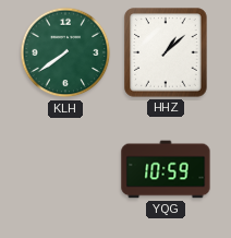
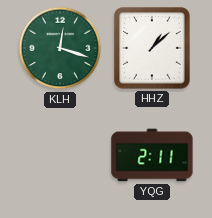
KLH: 7:39 -> 12:18 (60, 48)
YQG: 10:59 -> 2:11 (152, 155)
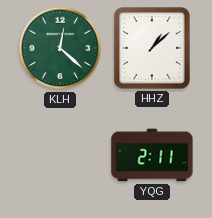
KLH: 12:18 -> 12:22 (60, 48)
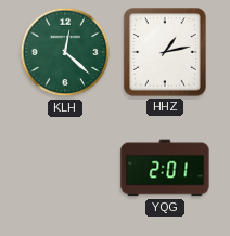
HHZ: 1:08 -> 1:13 (165, 52)
YQG: 2:11 -> 2:01 (165, 168)
